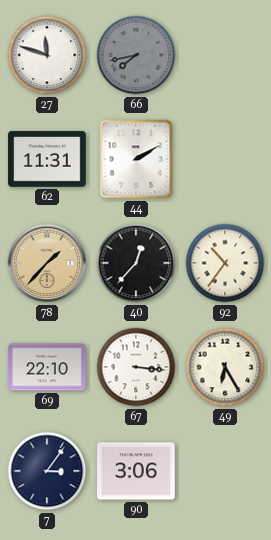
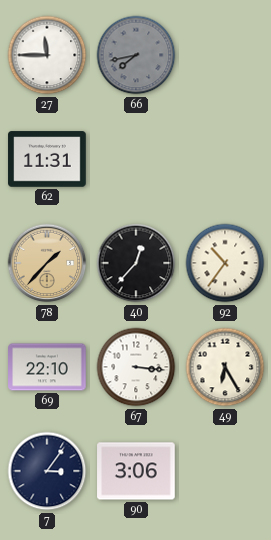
27: 11:48 -> 11:45 (47, 55)
44: 2:10 -> none (136, 159)
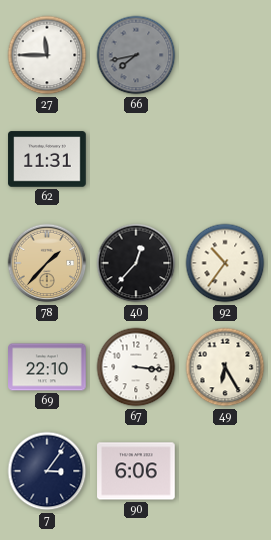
90: 3:06 -> 6:06 (136, 471)
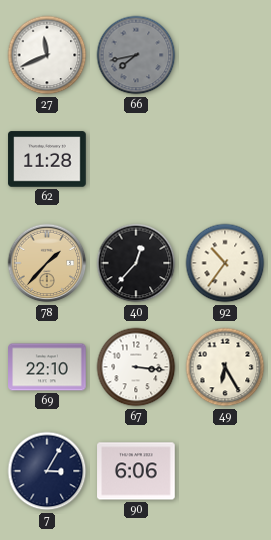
27: 11:45 -> 11:41 (47, 55)
62: 11:31 -> 11:28 (47, 159)
7: 3:06 -> 3:05 (47, 471)
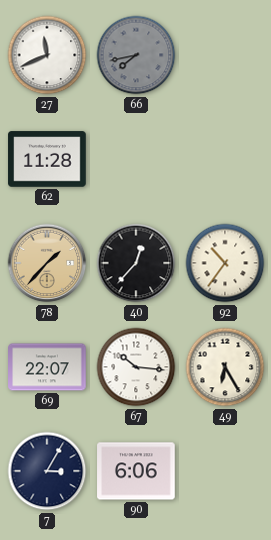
69: 22:10 -> 22:07 (47, 367)
67: 3:16 -> 10:16 (136, 367)
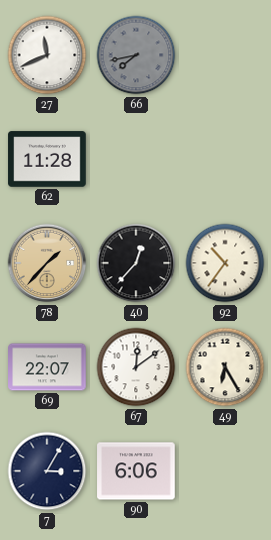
67: 10:16 -> 12:09 (136, 367)
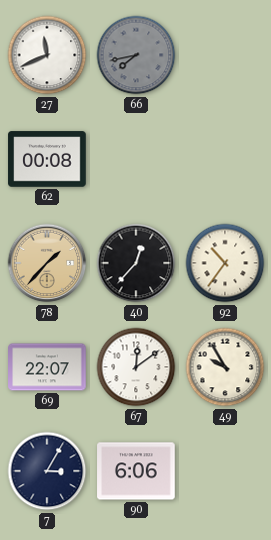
62: 11:28 -> 00:08 (47, 159)
49: 6:25 -> 9:55 (225, 367)
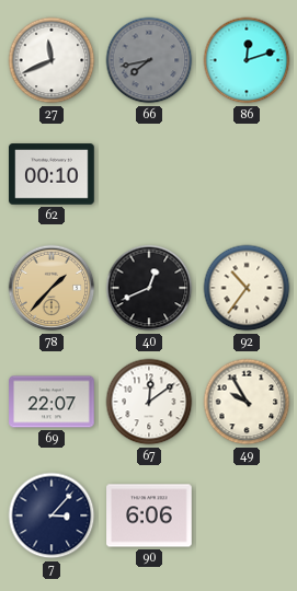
86: none -> 12:12 (247, 60)
62: 00:08 -> 00:10 (52, 174)
40: 12:37 -> 12:41 (149, 288)
7: 3:05 -> 3:07 (52, 515)
